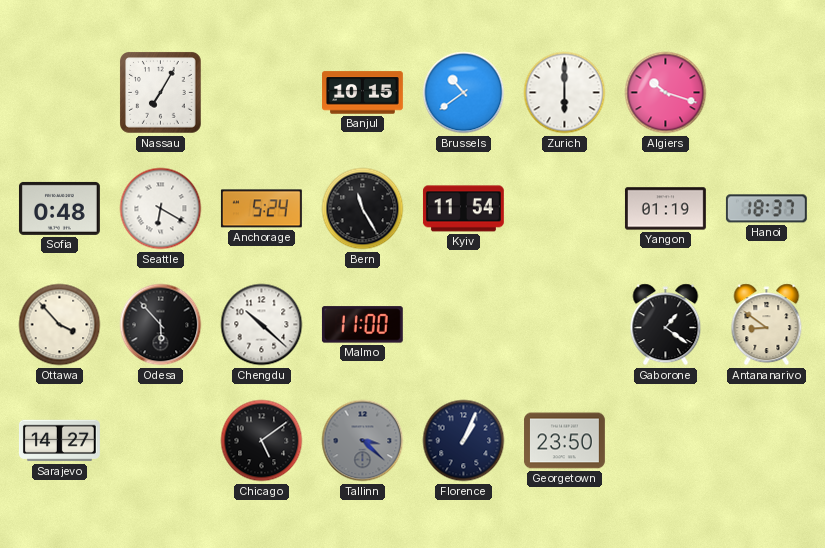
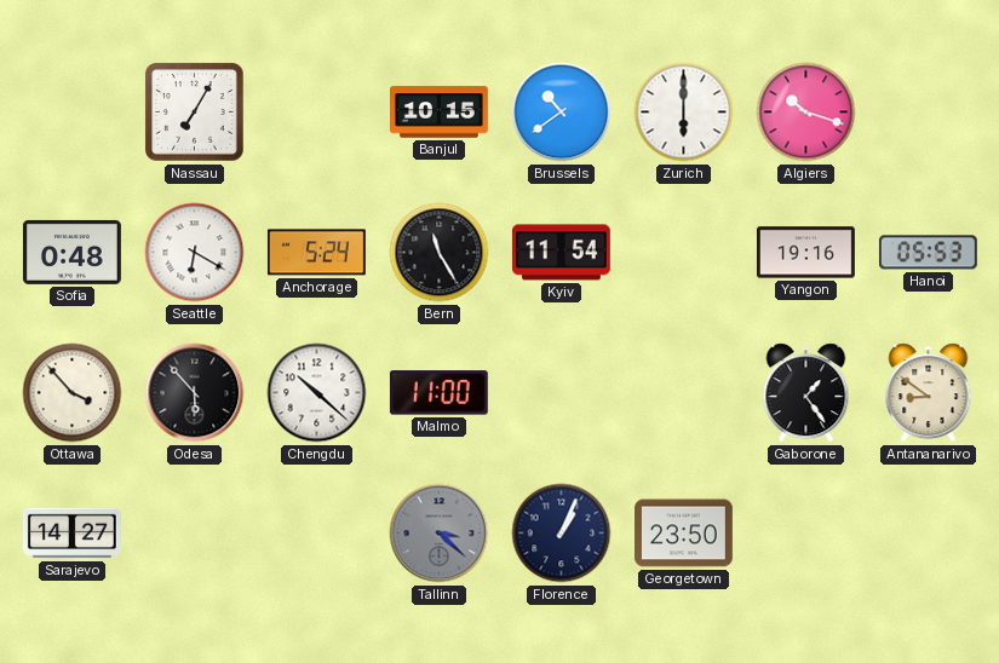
Yangon: 01:19 -> 19:16 (805, 253)
Hanoi: 18:37 -> 05:53 (928, 253)
Gaborone: 1:21 -> 1:24 (806, 393)
Chicago: 5:09 -> none (262, 441)
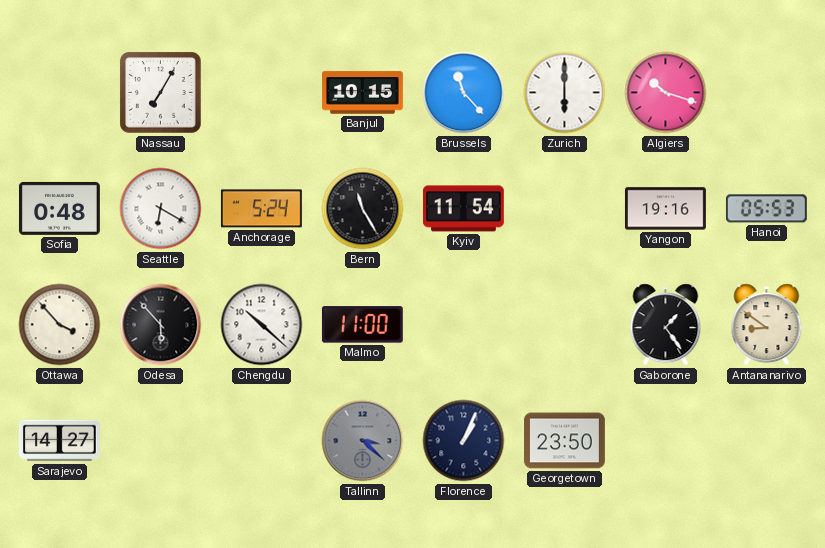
Brussels: 10:39 -> 11:23 (464, 93)
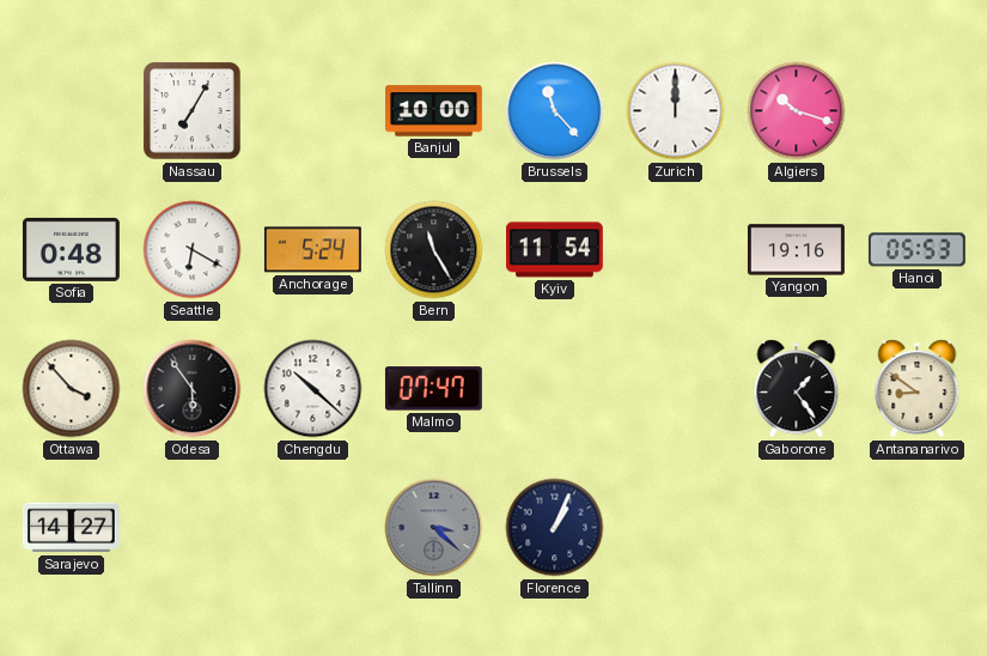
Banjul: 10:15 -> 10:00 (434, 111)
Zurich: 6:00 -> 12:00 (676, 111)
Odesa: 5:53 -> 5:54 (193, 389)
Malmo: 11:00 -> 07:47 (433, 389)
Georgetown: 23:50 -> none (565, 441)
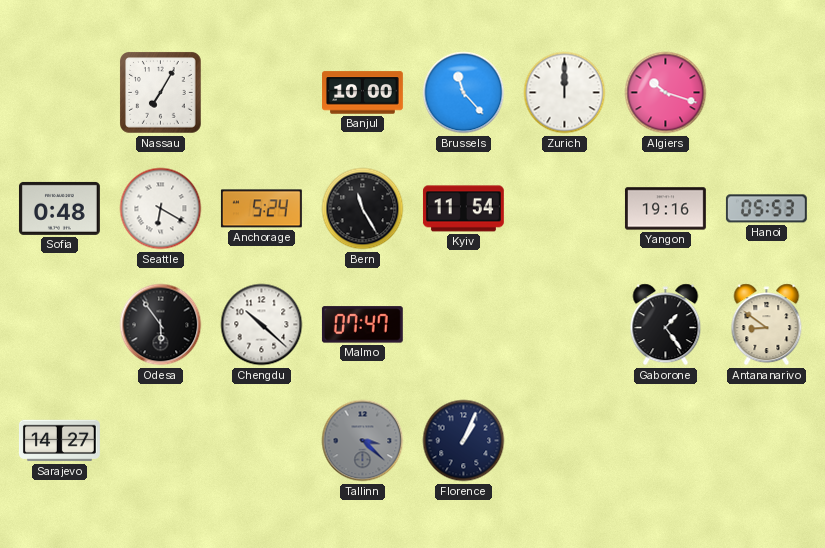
Ottawa: 3:53 -> none (72, 389)
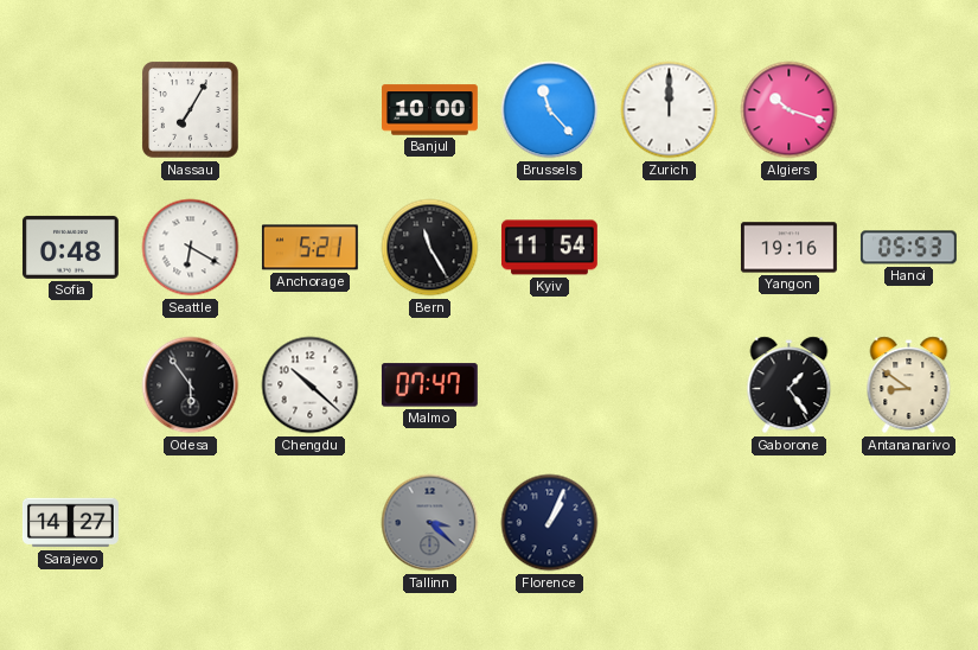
Anchorage: 5:24 -> 5:21 (309, 248)
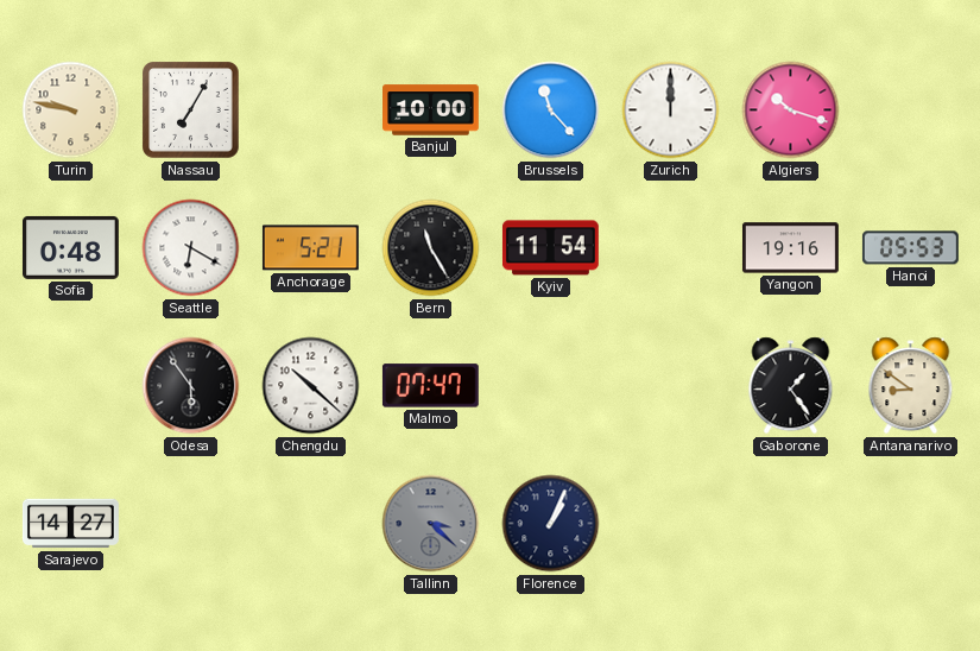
Turin: none -> 9:47 (71, 110)
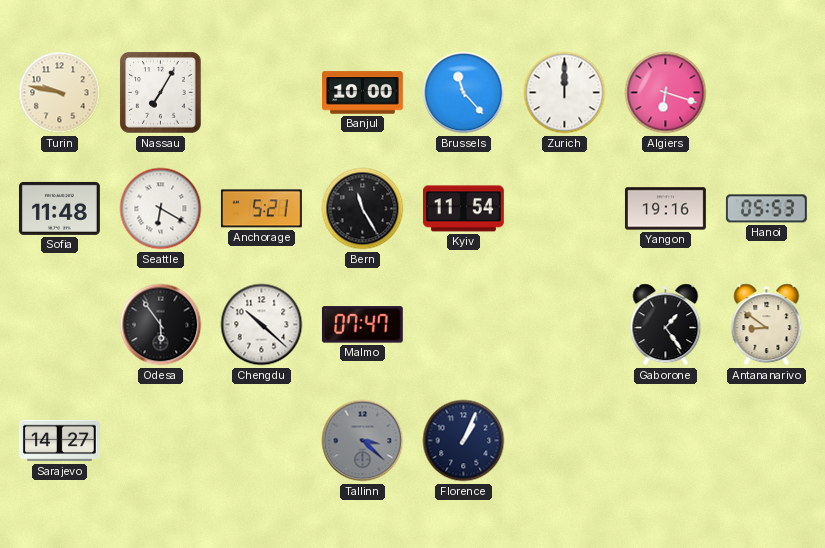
Algiers: 10:18 -> 6:18 (666, 93)
Sofia: 0:48 -> 11:48 (59, 208)
